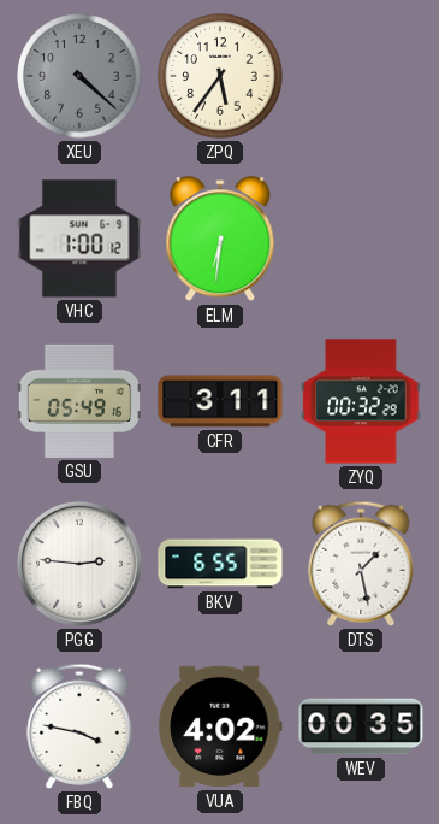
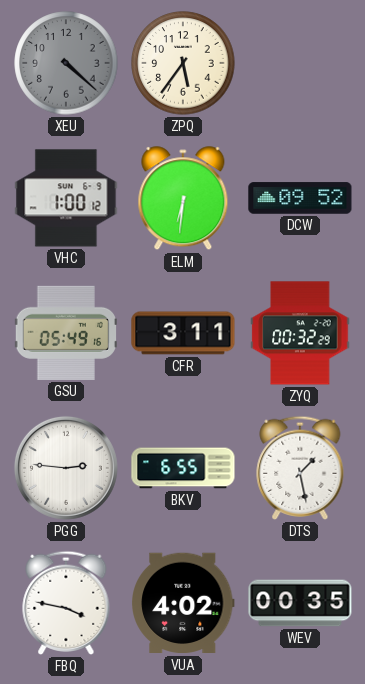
DCW: none -> 09:52 (300, 198)
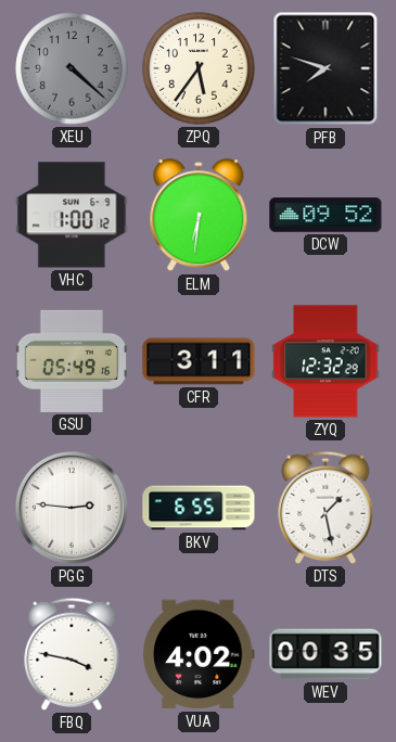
PFB: none -> 7:48 (325, 68)
ZYQ: 00:32 -> 12:32 (325, 361)
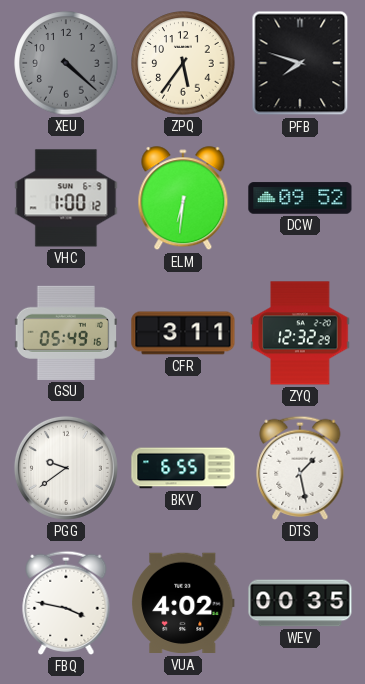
PGG: 2:46 -> 9:39 (66, 468)
